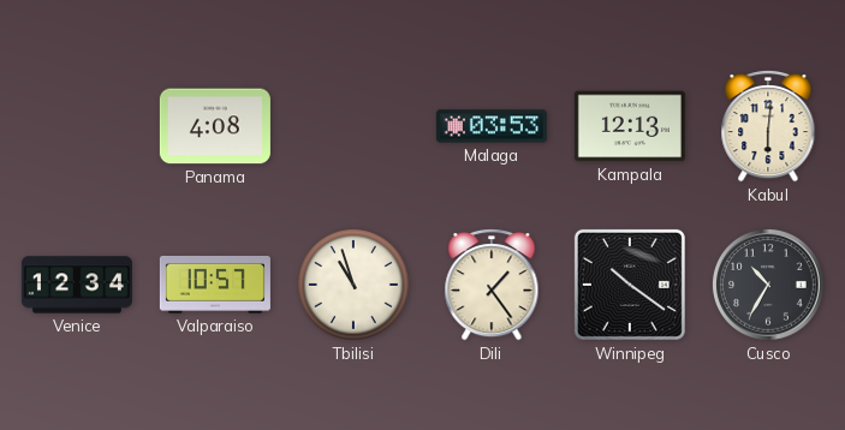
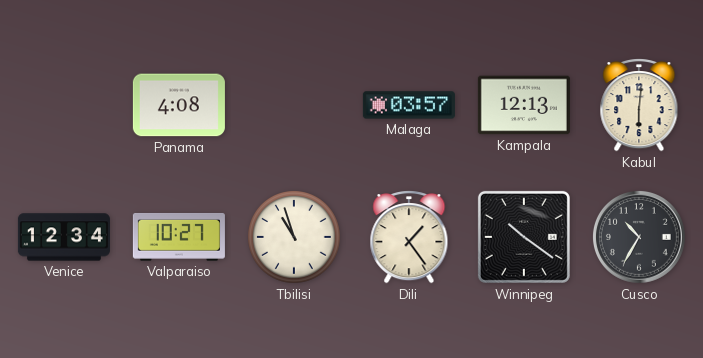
Malaga: 03:53 -> 03:57 (409, 105)
Valparaiso: 10:57 -> 10:27 (179, 237)
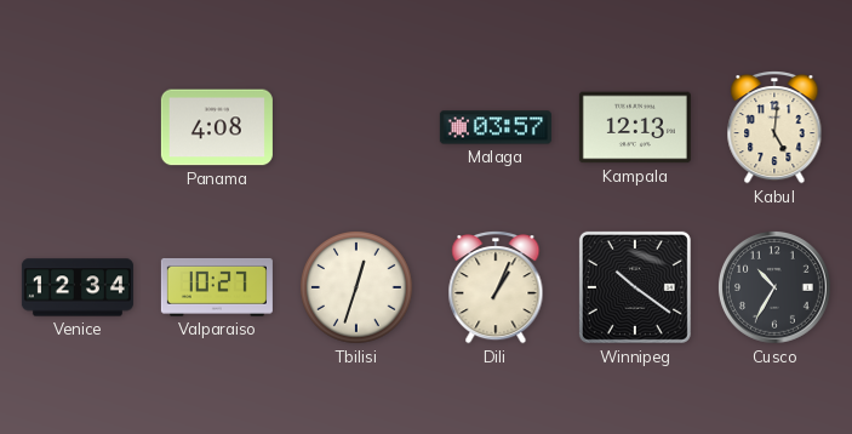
Kabul: 6:01 -> 5:01 (774, 129)
Tbilisi: 10:57 -> 12:33 (356, 287)
Dili: 1:24 -> 1:04 (496, 289)
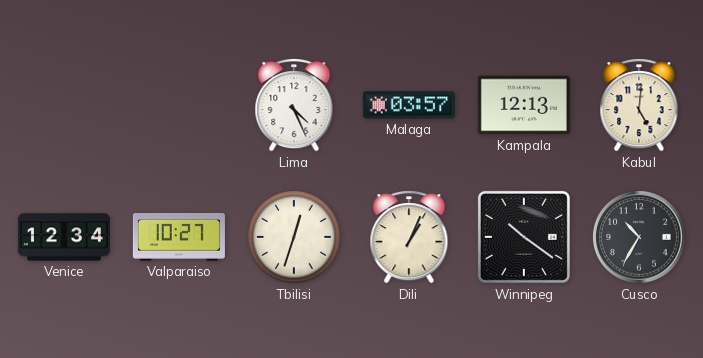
Panama: 4:08 -> none (217, 127)
Lima: none -> 4:26 (294, 106)
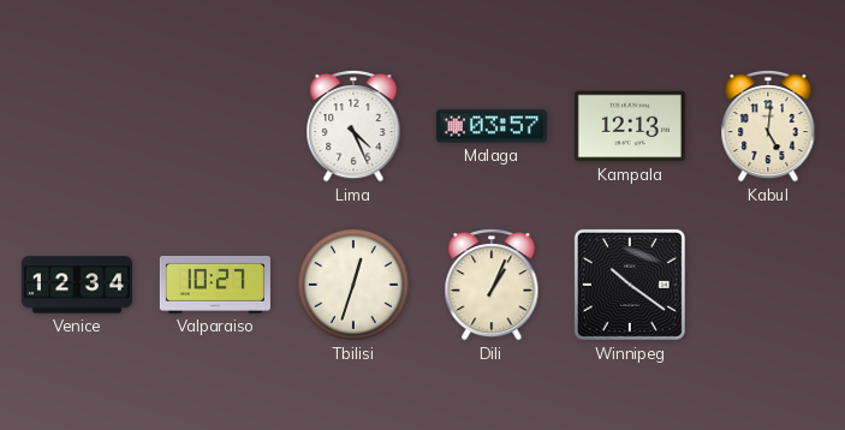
Cusco: 10:35 -> none (639, 237)
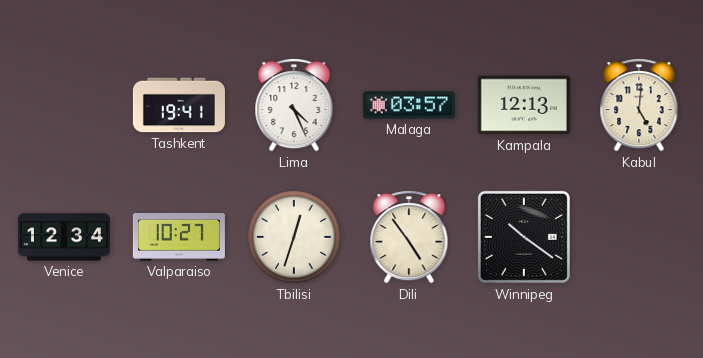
Tashkent: none -> 19:41 (179, 105)
Dili: 1:04 -> 4:54 (409, 238)
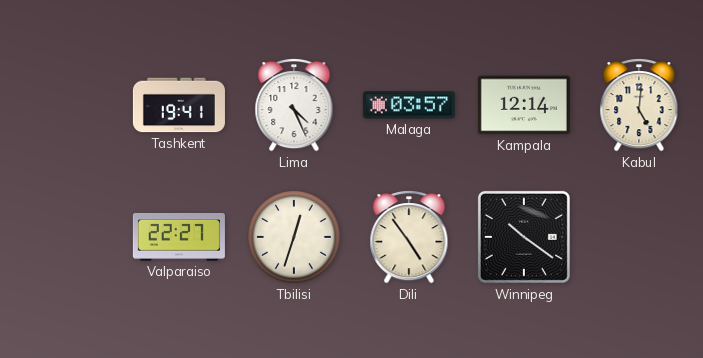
Kampala: 12:13 -> 12:14 (524, 105)
Venice: 12:34 -> none (64, 237)
Valparaiso: 10:27 -> 22:27 (179, 237)
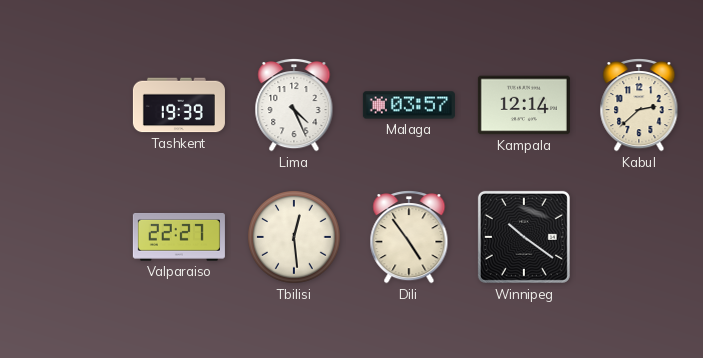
Tashkent: 19:41 -> 19:39 (179, 105)
Kabul: 5:01 -> 2:38 (639, 106)
Tbilisi: 12:33 -> 12:29 (294, 237)
